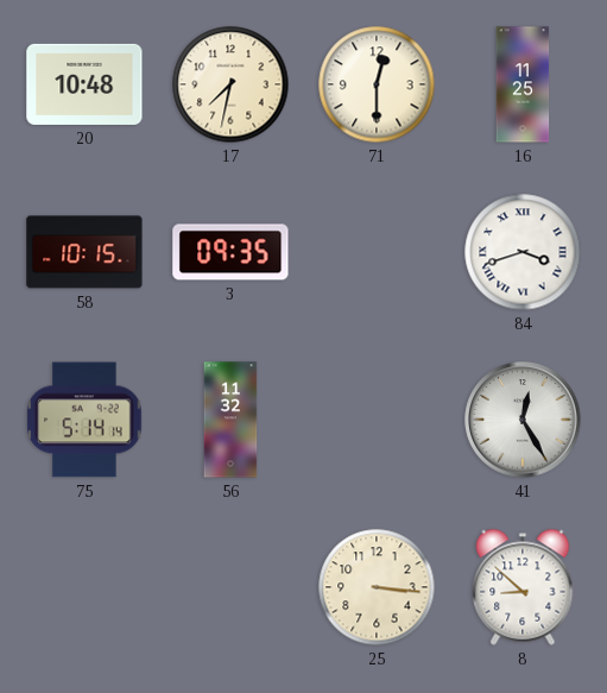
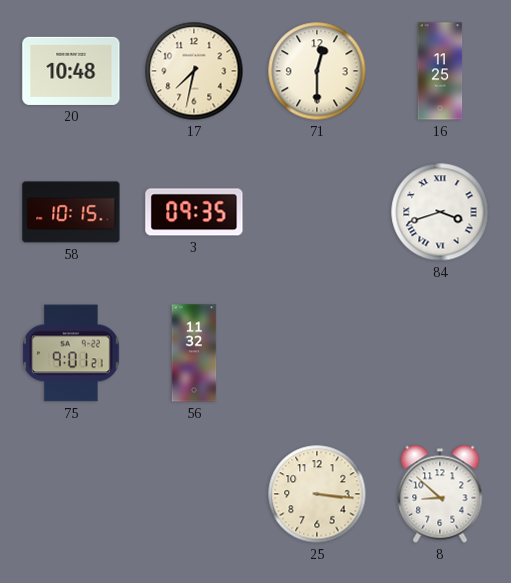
75: 5:14 -> 9:01 (71, 353)
41: 12:25 -> none (523, 420)
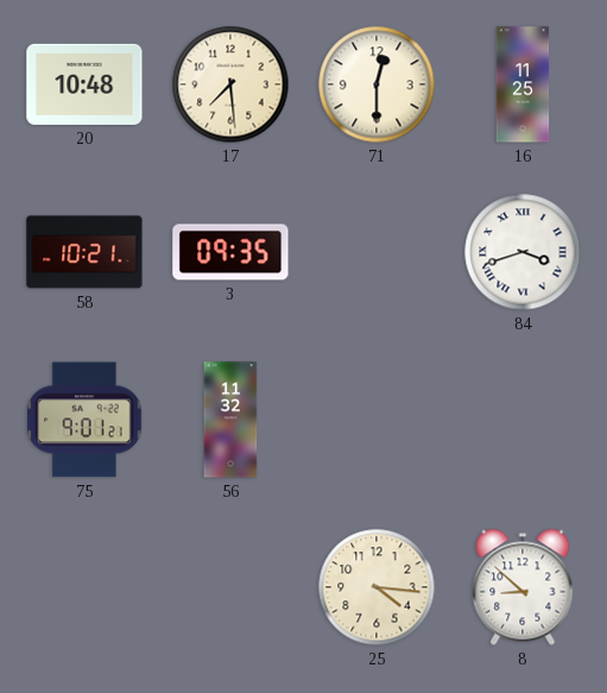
17: 7:32 -> 7:29 (230, 84)
58: 10:15 -> 10:21 (84, 252)
25: 3:16 -> 4:16 (377, 587)
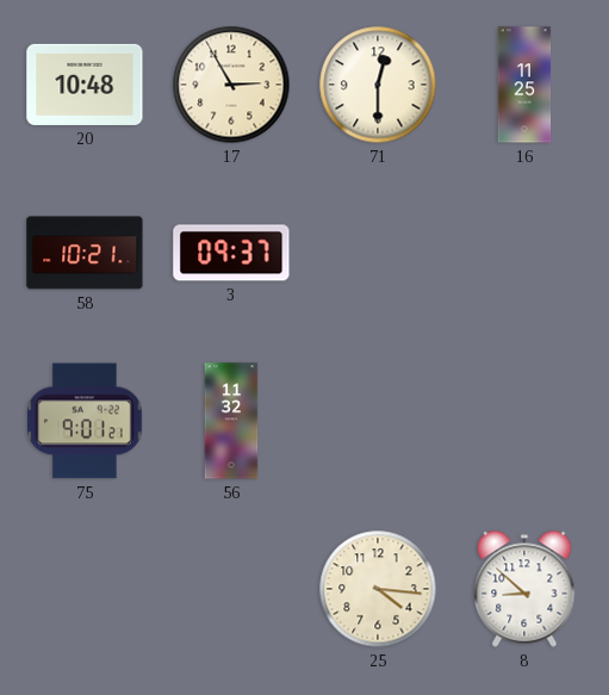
17: 7:29 -> 2:55 (231, 85)
3: 09:35 -> 09:37 (231, 253)
84: 3:42 -> none (523, 252)
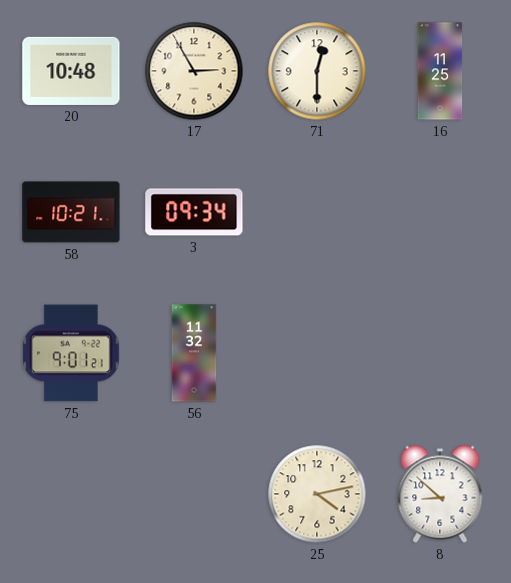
3: 09:37 -> 09:34 (194, 212)
25: 4:16 -> 4:13 (317, 494)
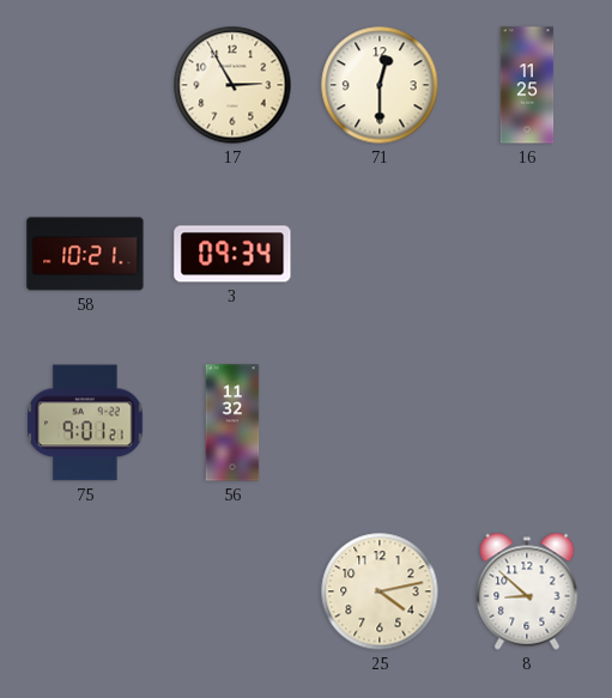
20: 10:48 -> none (71, 71)
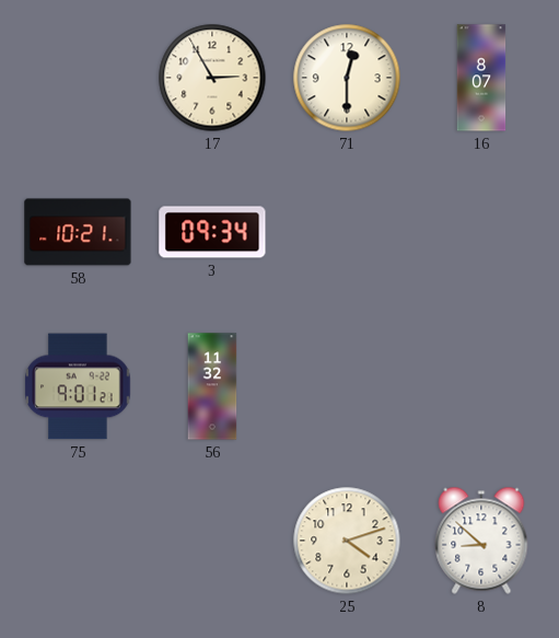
16: 11:25 -> 8:07 (481, 78)
25: 4:13 -> 4:12 (347, 541)
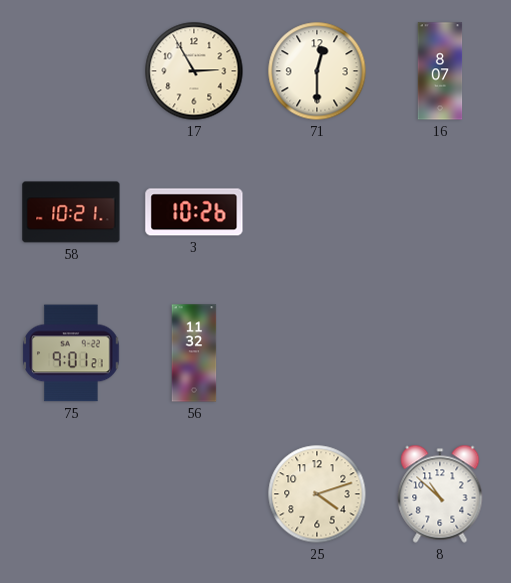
3: 09:34 -> 10:26 (194, 212)
8: 8:52 -> 10:52 (440, 494)
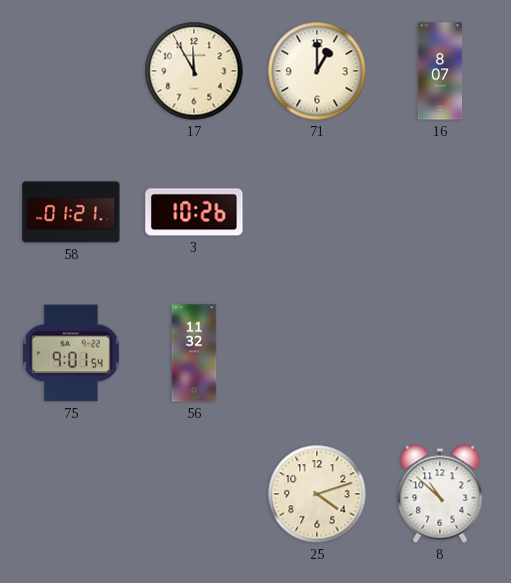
17: 2:55 -> 11:55 (194, 71)
71: 12:30 -> 1:00 (317, 71)
58: 10:21 -> 01:21 (71, 212)
75: 9:01:21 -> 9:01:54 (71, 353)
